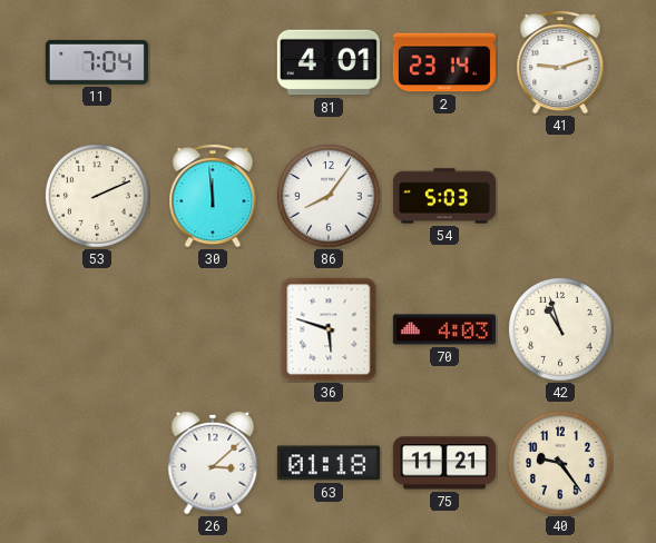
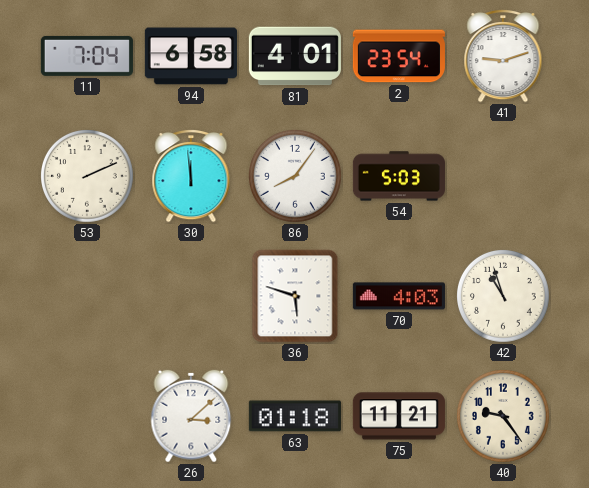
94: none -> 6:58 (191, 56)
2: 23:14 -> 23:54 (399, 56)
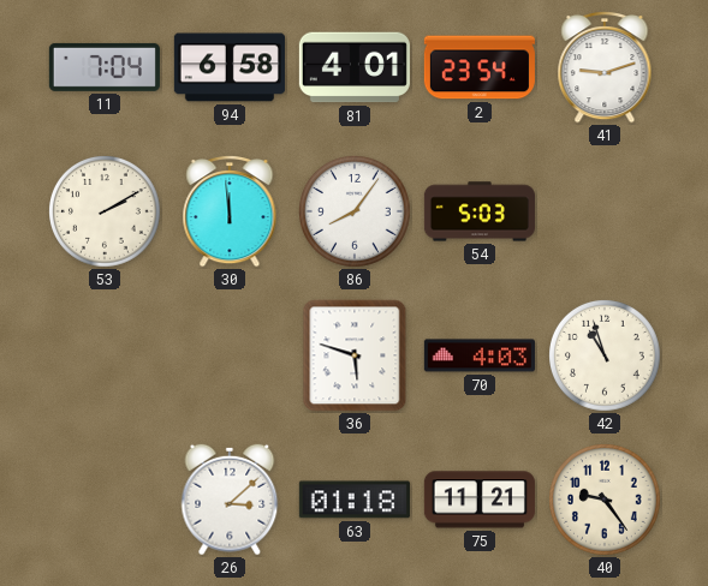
53: 2:11 -> 2:10 (106, 213)
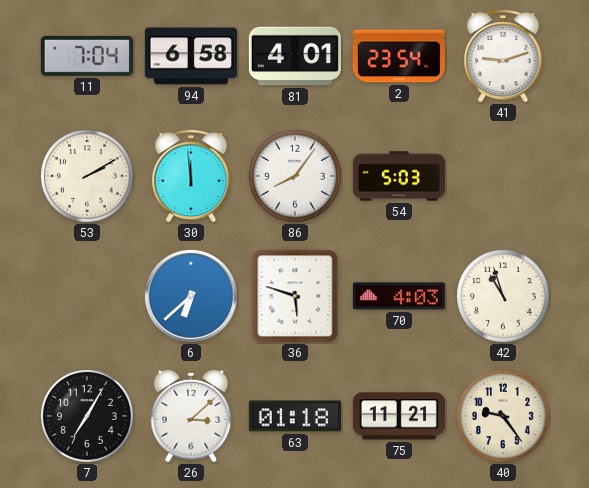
6: none -> 6:38 (191, 296)
7: none -> 7:05 (88, 417)
